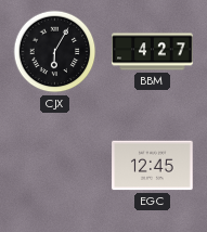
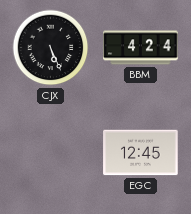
CJX: 6:05 -> 5:26 (51, 48)
BBM: 4:27 -> 4:24 (141, 48)
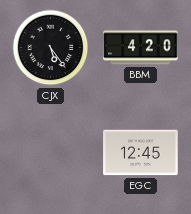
CJX: 5:26 -> 5:24 (51, 48)
BBM: 4:24 -> 4:20 (141, 48)
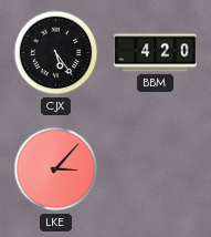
LKE: none -> 3:07 (56, 169)
EGC: 12:45 -> none (141, 153)
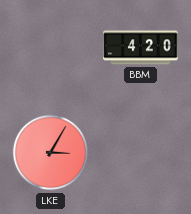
CJX: 5:24 -> none (56, 53)
LKE: 3:07 -> 3:05 (51, 153)
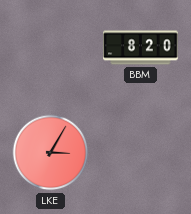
BBM: 4:20 -> 8:20 (141, 48)
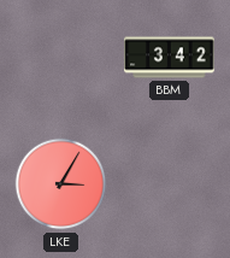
BBM: 8:20 -> 3:42 (170, 58)
